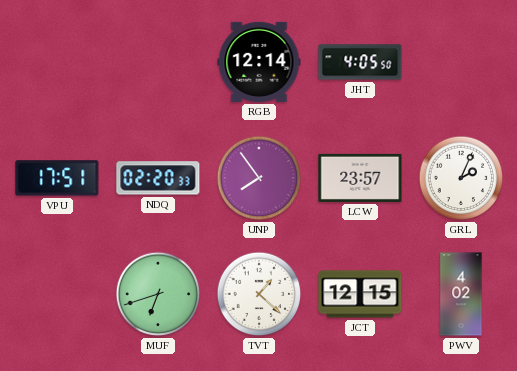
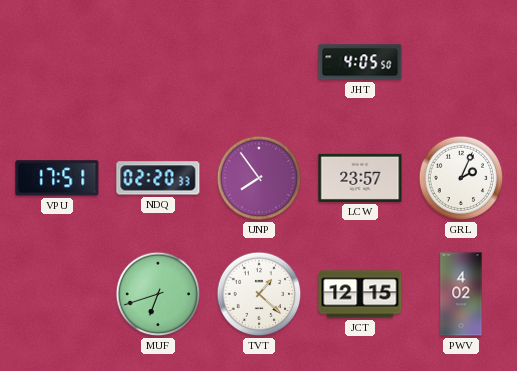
RGB: 12:14 -> none (259, 62)
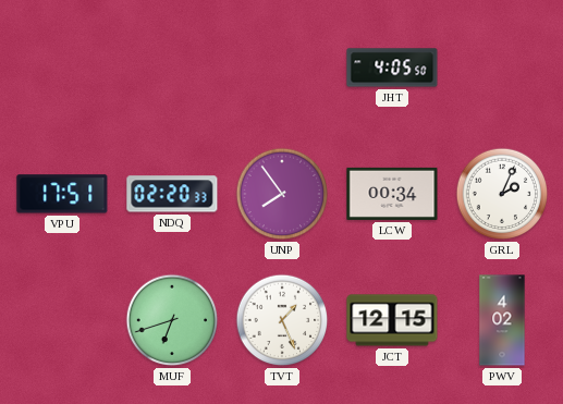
LCW: 23:57 -> 00:34 (392, 194)
TVT: 1:22 -> 1:26 (282, 320)
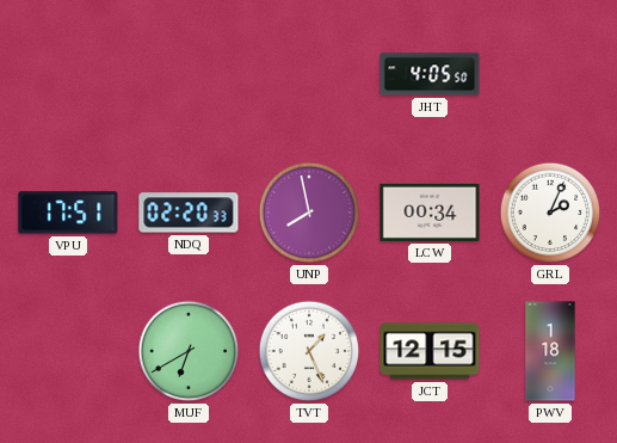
UNP: 7:54 -> 7:58 (309, 213)
MUF: 6:42 -> 6:40 (189, 351)
PWV: 4:02 -> 1:18 (550, 351)
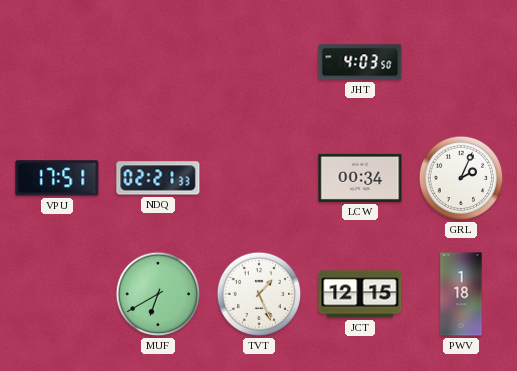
JHT: 4:05 -> 4:03 (360, 62)
NDQ: 02:20 -> 02:21 (158, 178)
UNP: 7:58 -> none (309, 213)
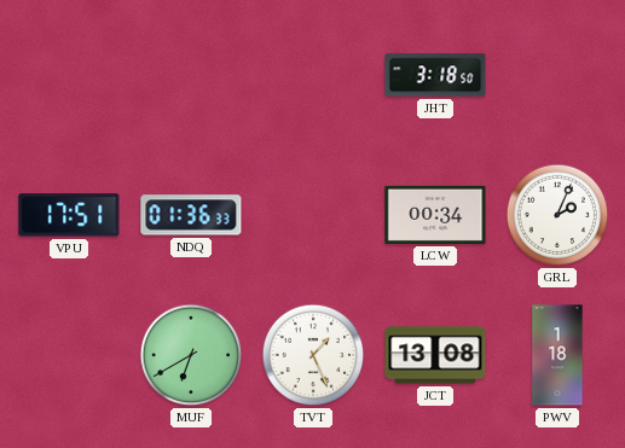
JHT: 4:03 -> 3:18 (435, 75)
NDQ: 02:21 -> 01:36 (191, 215)
JCT: 12:15 -> 13:08 (435, 355)
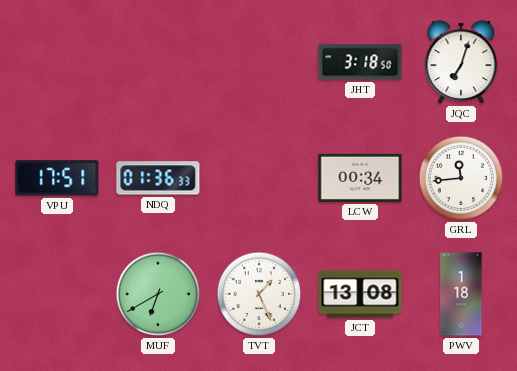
JQC: none -> 7:03 (461, 63)
GRL: 2:04 -> 11:44 (461, 178)
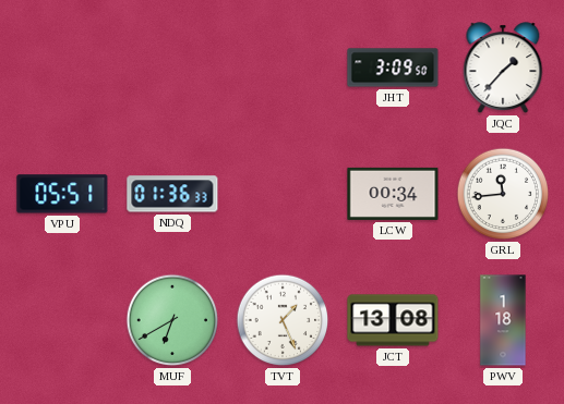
JHT: 3:18 -> 3:09 (393, 68)
JQC: 7:03 -> 1:37 (503, 69)
VPU: 17:51 -> 05:51 (62, 194)
